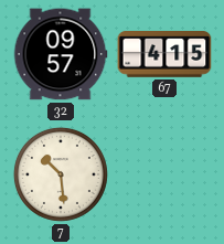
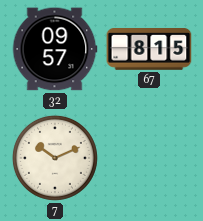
67: 4:15 -> 8:15 (149, 50)
7: 10:29 -> 10:11 (55, 158)
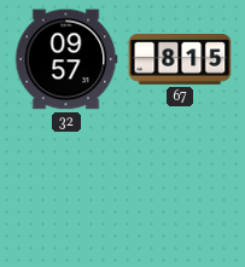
7: 10:11 -> none (55, 158)
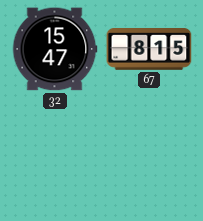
32: 09:57 -> 15:47 (55, 49)
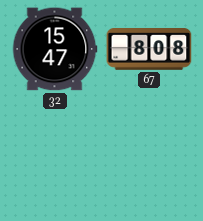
67: 8:15 -> 8:08 (149, 50)
